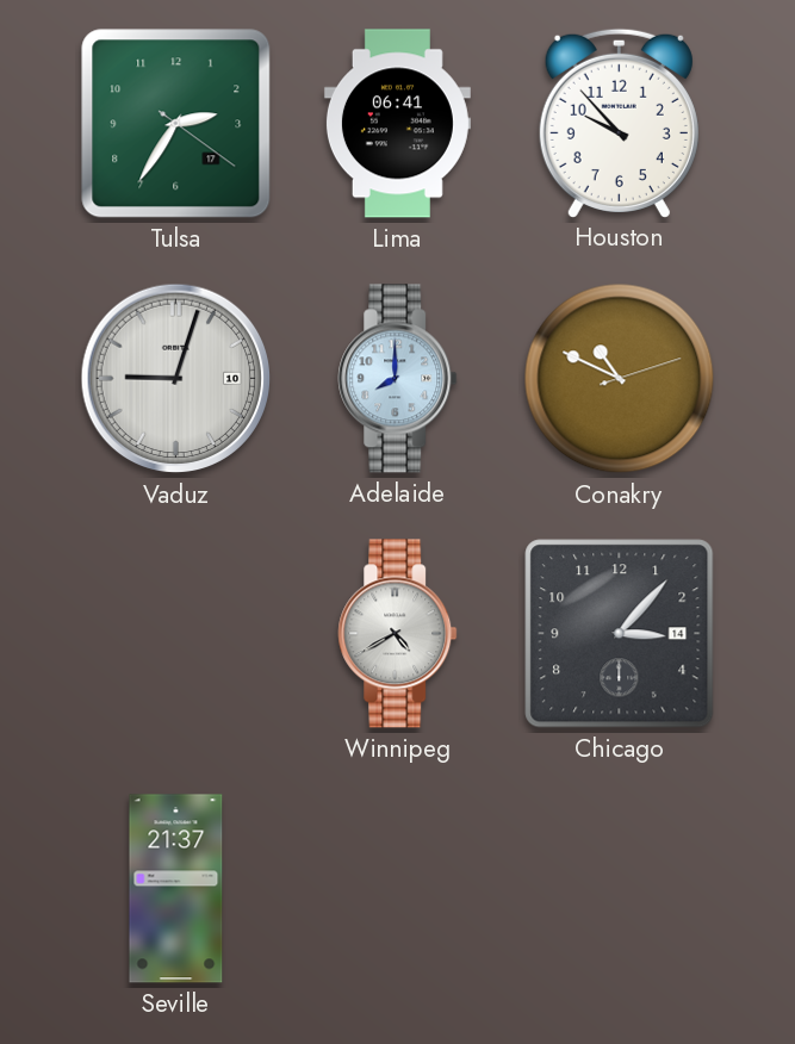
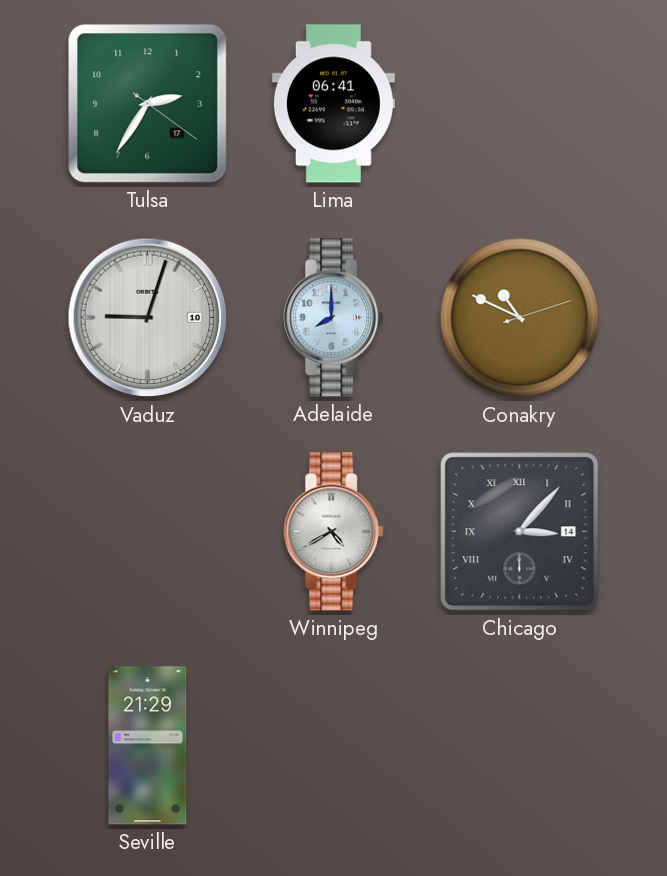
Houston: 9:53 -> none (619, 123)
Chicago numerals: Arabic -> Roman (520, 532)
Seville: 21:37 -> 21:29 (148, 746)
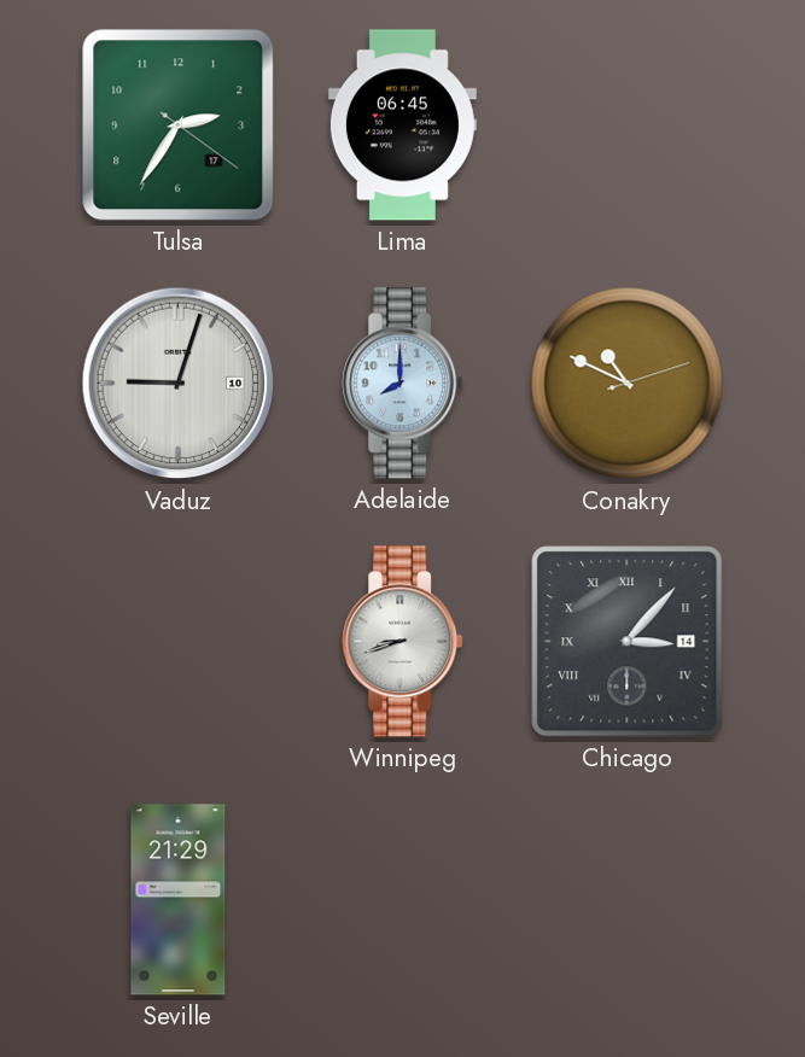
Lima: 06:41 -> 06:45 (402, 125)
Winnipeg: 4:40 -> 8:42 (403, 642)
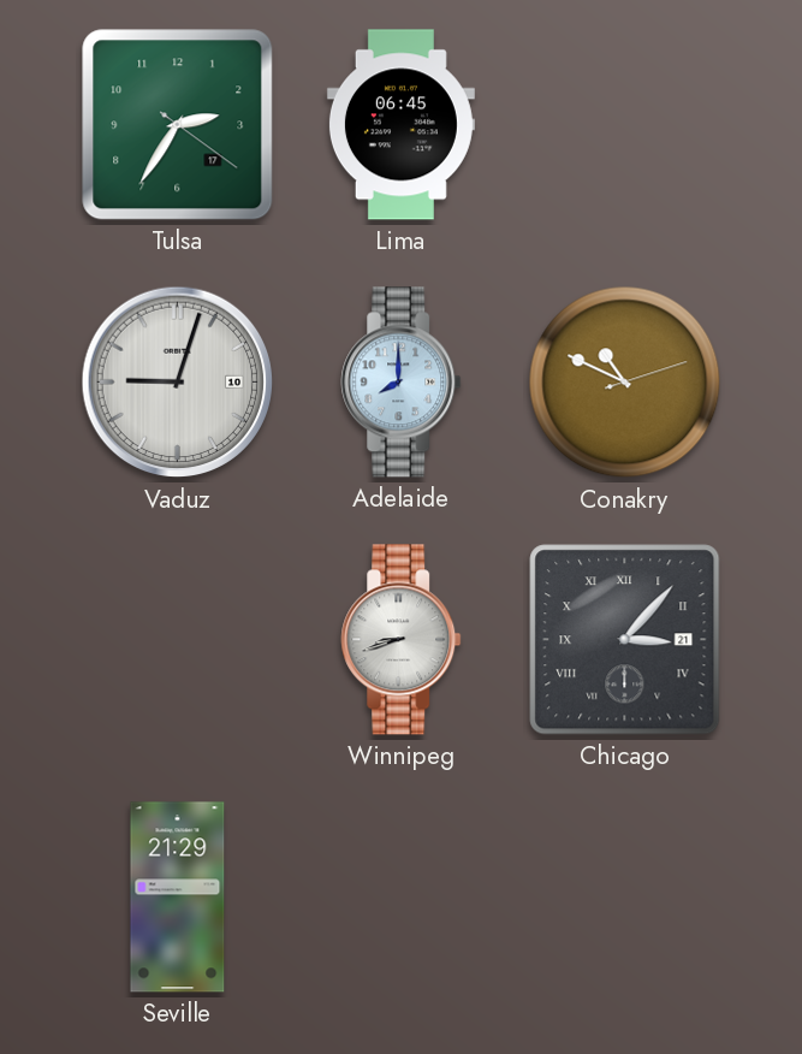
Chicago date: 14 -> 21 (625, 640)
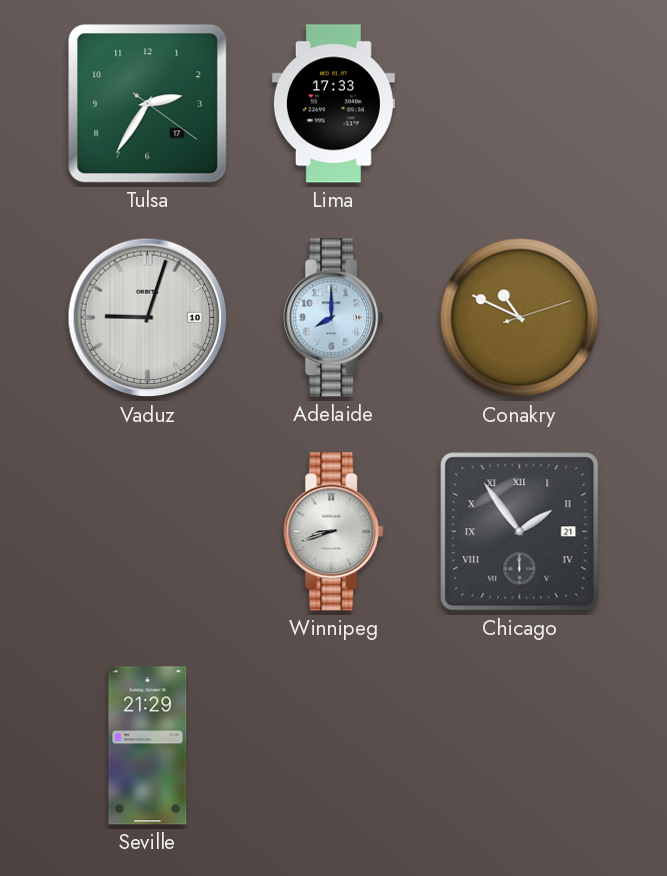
Lima: 06:45 -> 17:33 (333, 104)
Chicago: 3:07 -> 1:54 (520, 532)
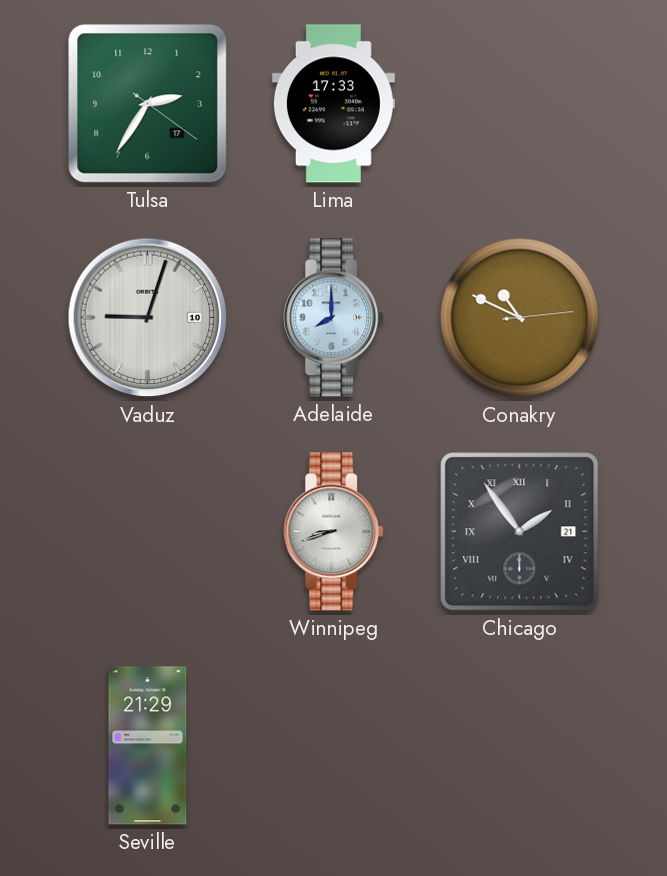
Conakry: 10:49:12 -> 10:49:14 (520, 318)
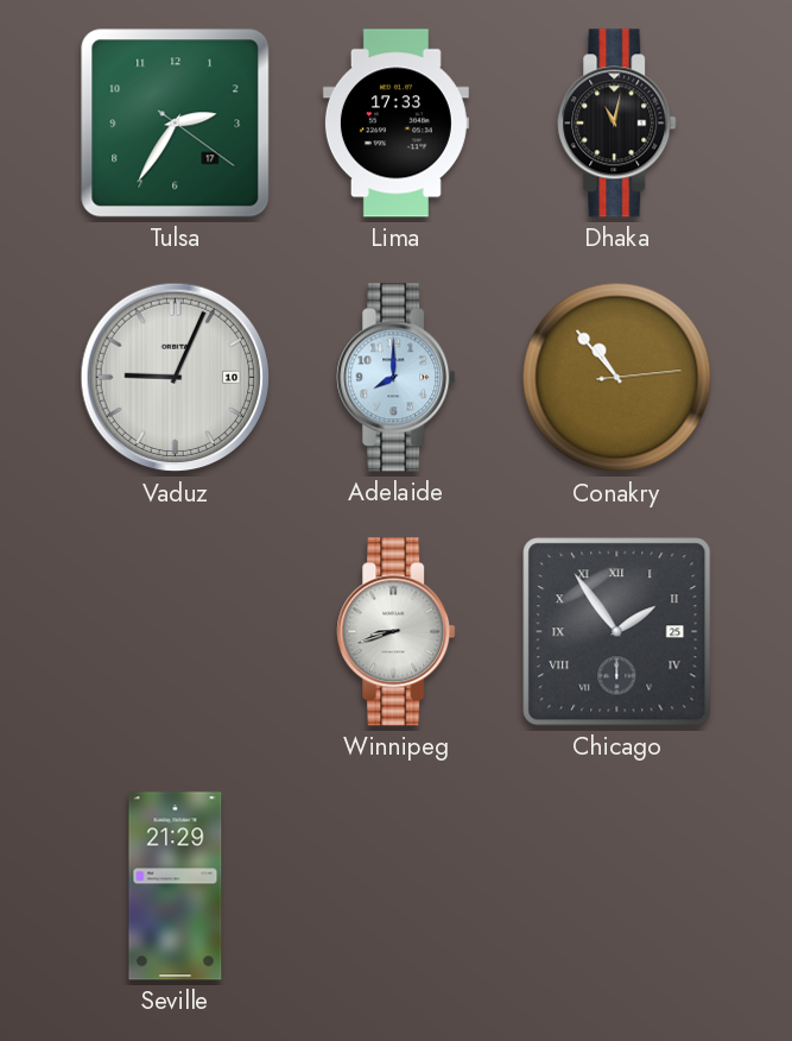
Dhaka: none -> 11:02 (617, 124)
Vaduz: 9:03 -> 9:04 (176, 378)
Conakry: 10:49 -> 10:53 (617, 378)
Chicago date: 21 -> 25 (617, 632)
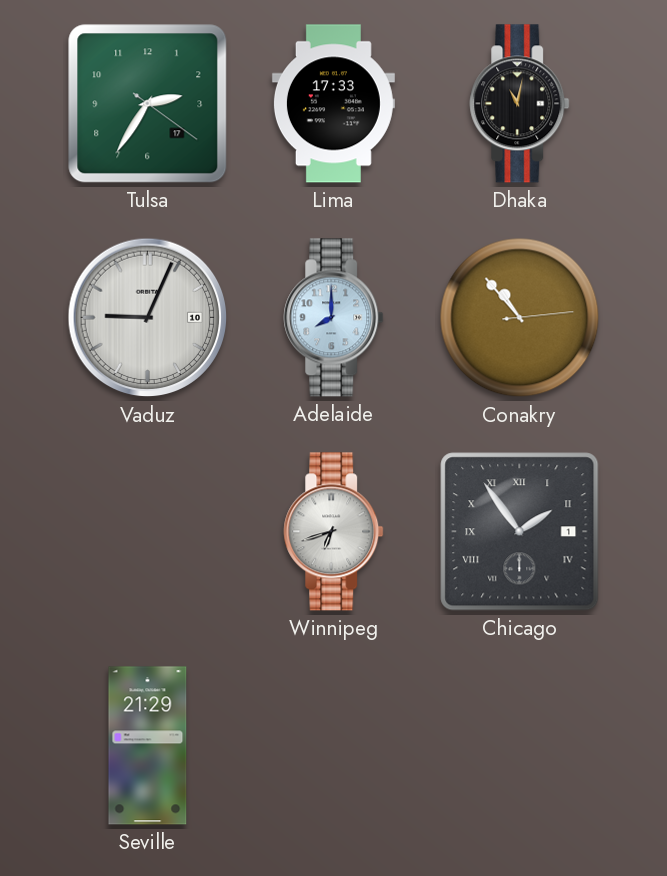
Winnipeg: 8:42 -> 6:42 (334, 532)
Chicago date: 25 -> 1 (520, 532)
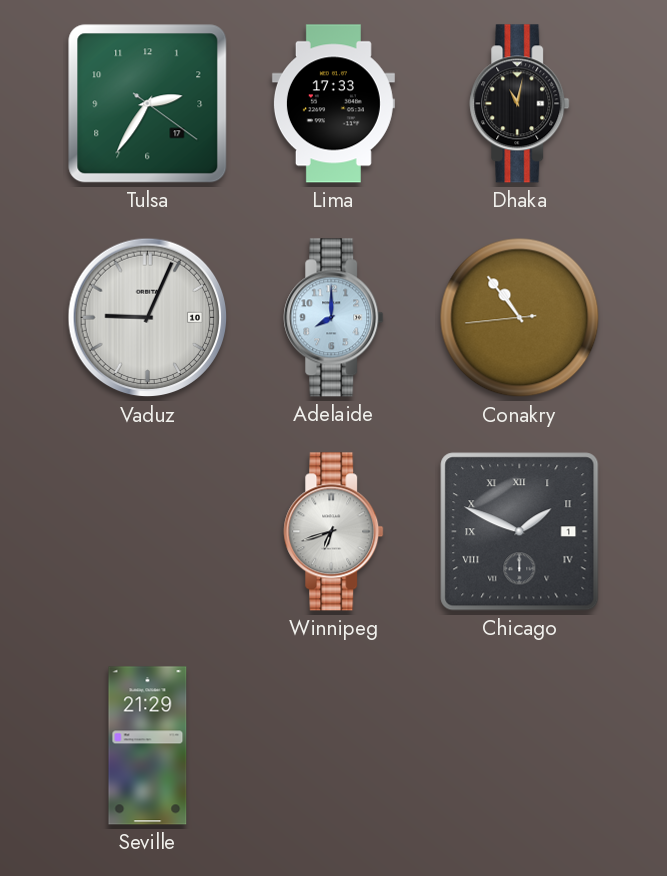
Conakry: 10:53:14 -> 10:53:44 (520, 318)
Chicago: 1:54 -> 1:49 (520, 532)
